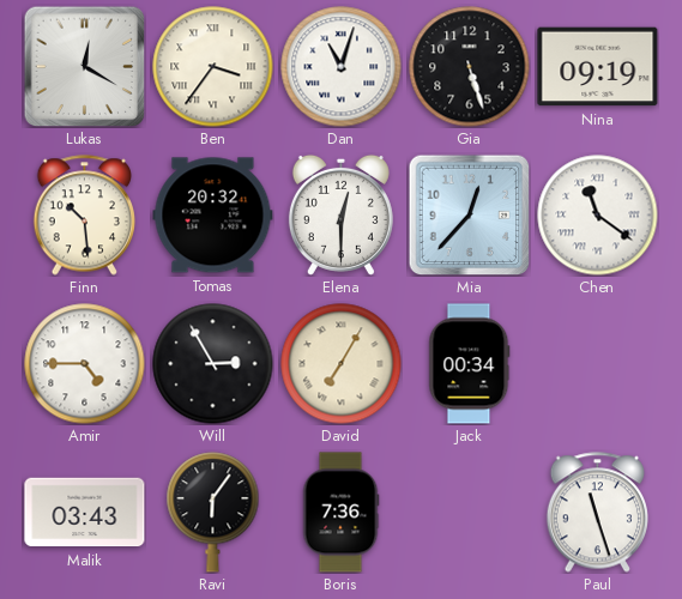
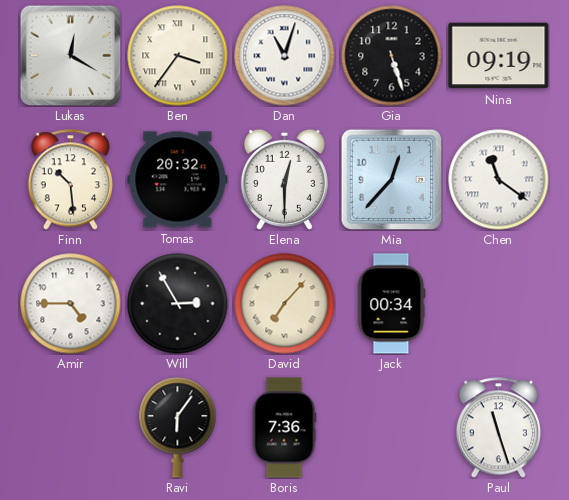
David: 7:05 -> 7:07 (285, 304)
Malik: 03:43 -> none (85, 513)
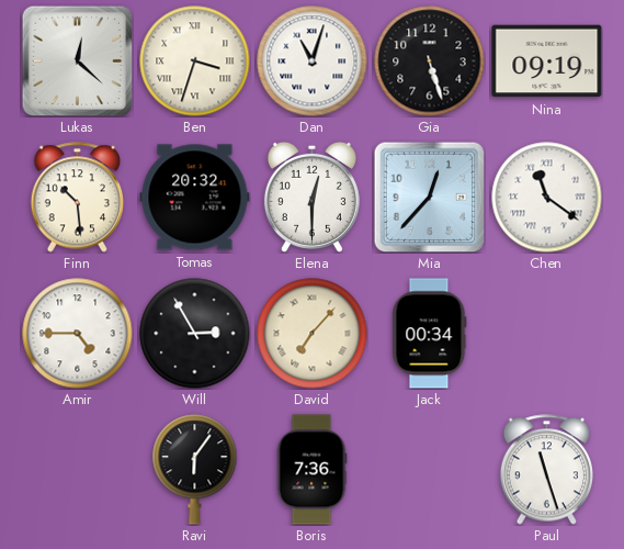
Lukas: 12:20 -> 12:22 (77, 60)
Ben: 3:36 -> 3:33 (195, 61)
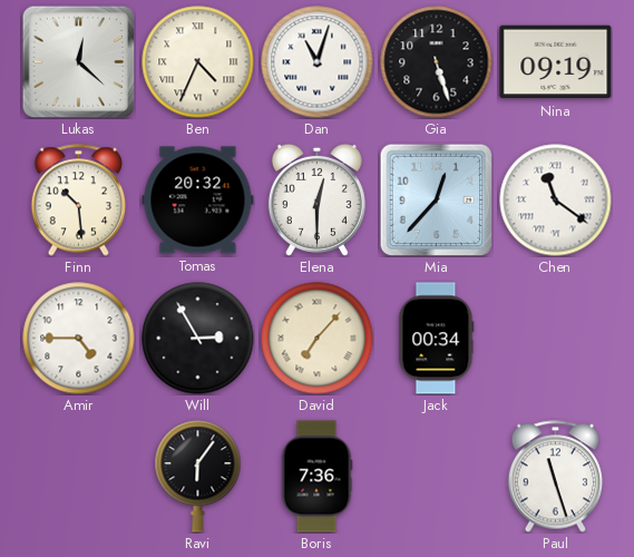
Ben: 3:33 -> 4:34 (198, 62)
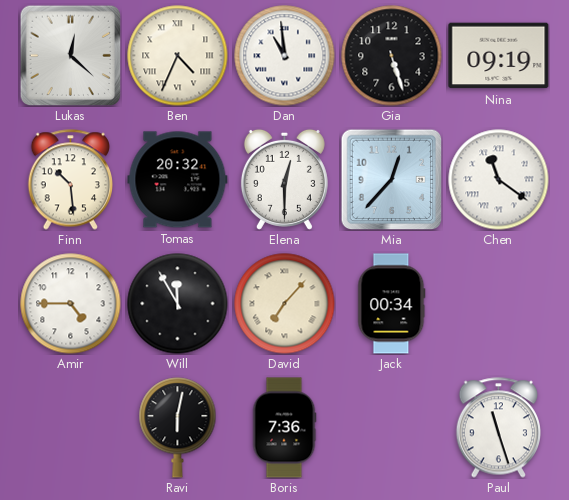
Dan: 11:03 -> 10:59 (285, 56)
Will: 2:55 -> 11:55 (178, 304)
Ravi: 6:06 -> 6:02 (178, 428)
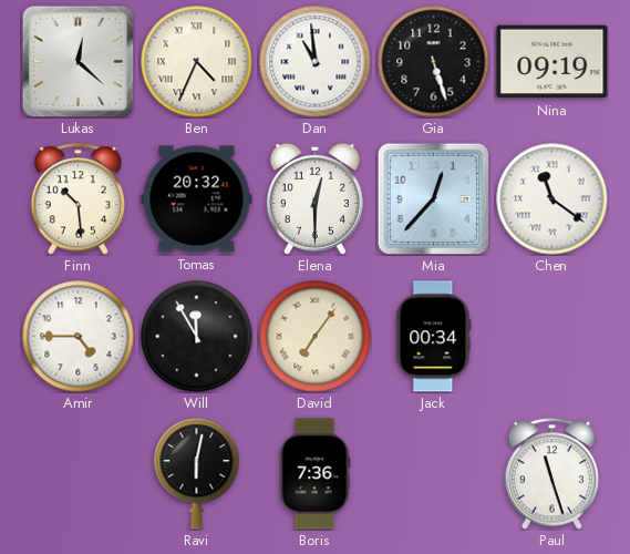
David: 7:07 -> 7:06 (316, 337)
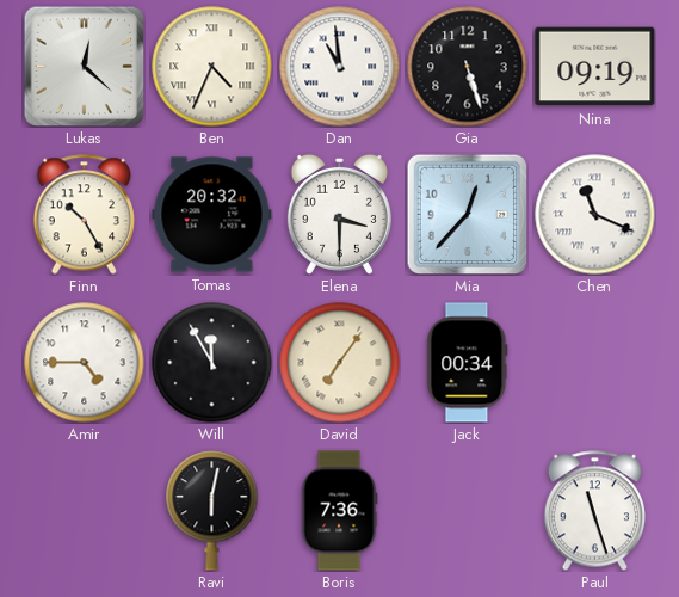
Finn: 10:29 -> 10:25 (84, 215)
Elena: 12:30 -> 3:30 (339, 214)
Chen: 11:21 -> 11:19 (595, 215)
